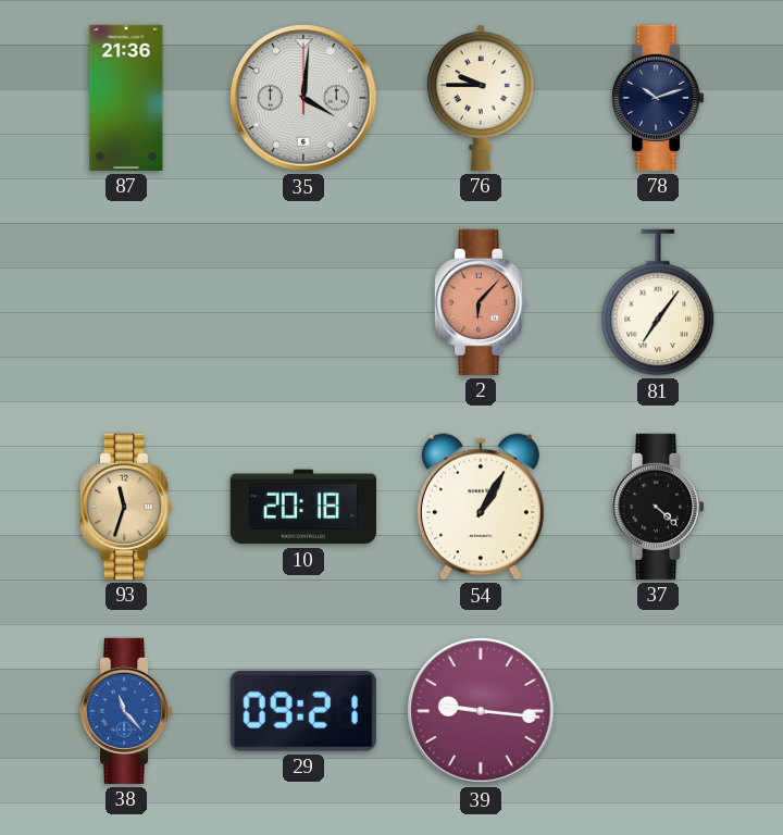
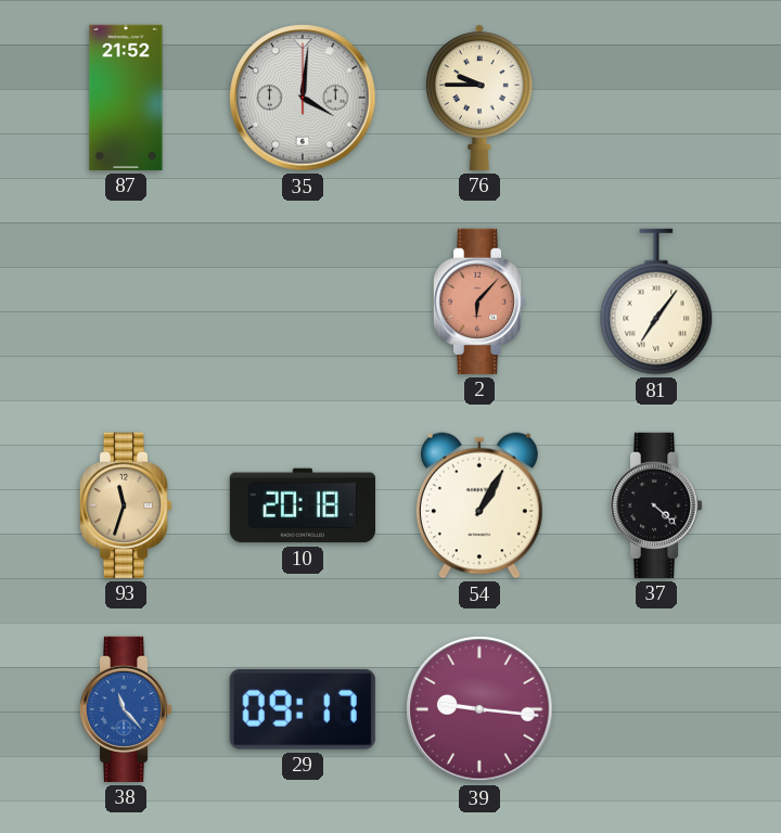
87: 21:36 -> 21:52 (126, 98)
78: 10:12 -> none (658, 98)
29: 09:21 -> 09:17 (303, 709)
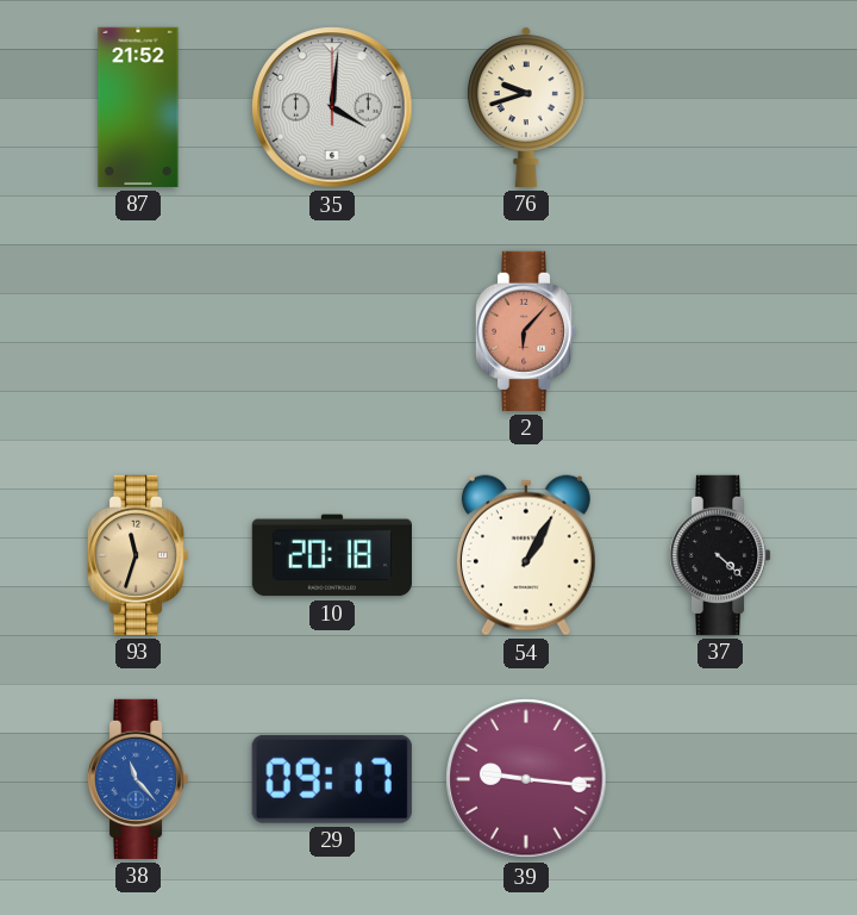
76: 9:45 -> 9:42 (526, 107)
81: 7:06 -> none (656, 302)
